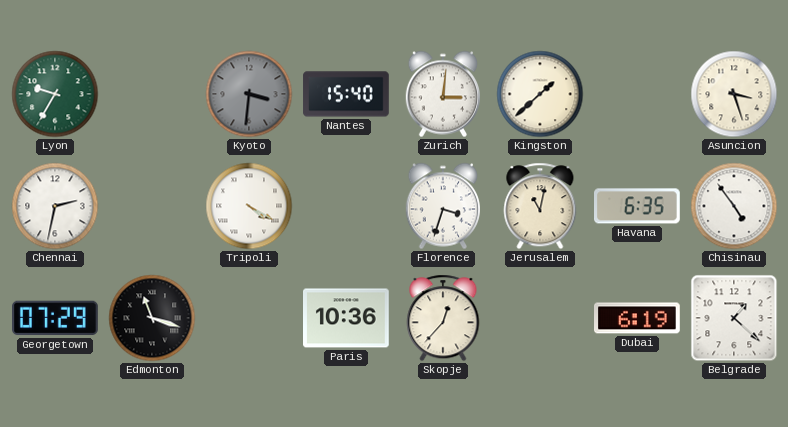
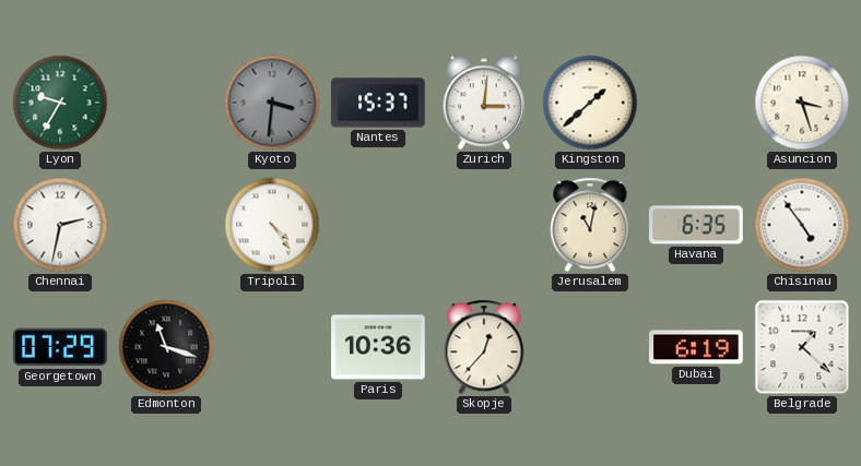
Nantes: 15:40 -> 15:37 (378, 103)
Tripoli: 4:20 -> 4:24 (272, 225)
Florence: 3:33 -> none (442, 206)
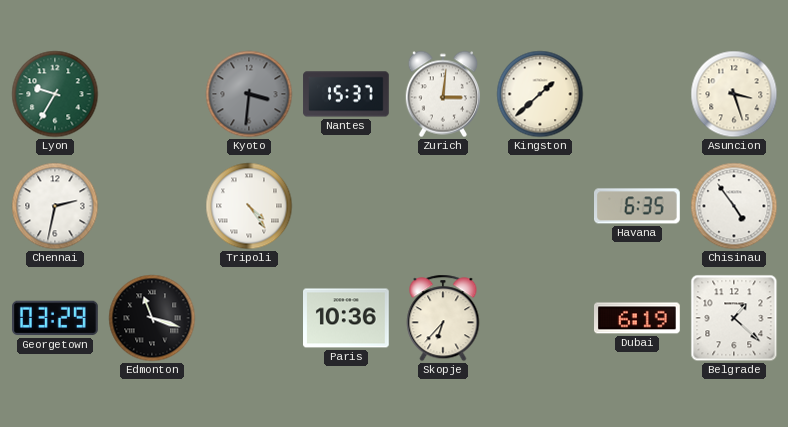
Jerusalem: 11:02 -> none (590, 225)
Georgetown: 07:29 -> 03:29 (56, 318)
Skopje: 12:37 -> 6:37 (443, 318)
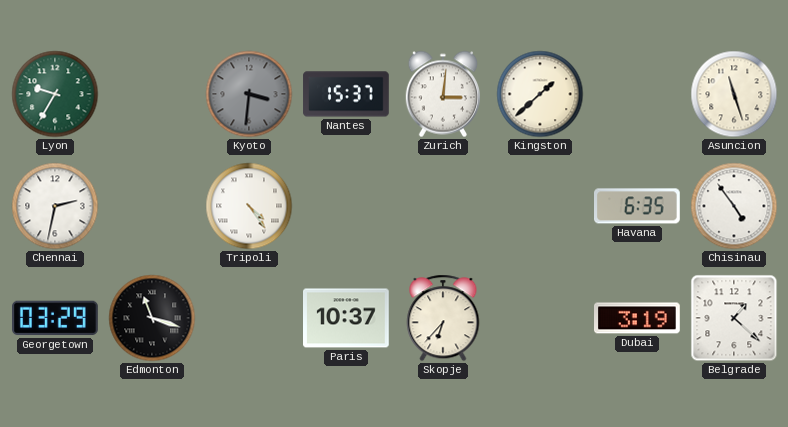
Asuncion: 3:27 -> 11:27 (734, 94)
Paris: 10:36 -> 10:37 (347, 318)
Dubai: 6:19 -> 3:19 (637, 318)
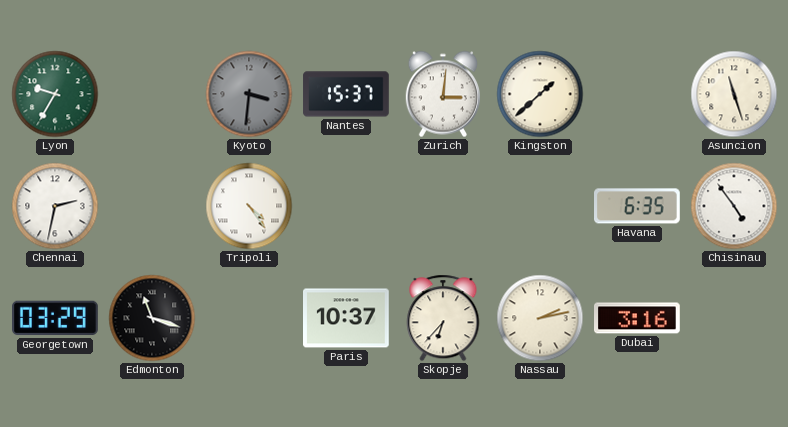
Nassau: none -> 2:13 (540, 318)
Dubai: 3:19 -> 3:16 (637, 318)
Belgrade: 1:22 -> none (734, 318)
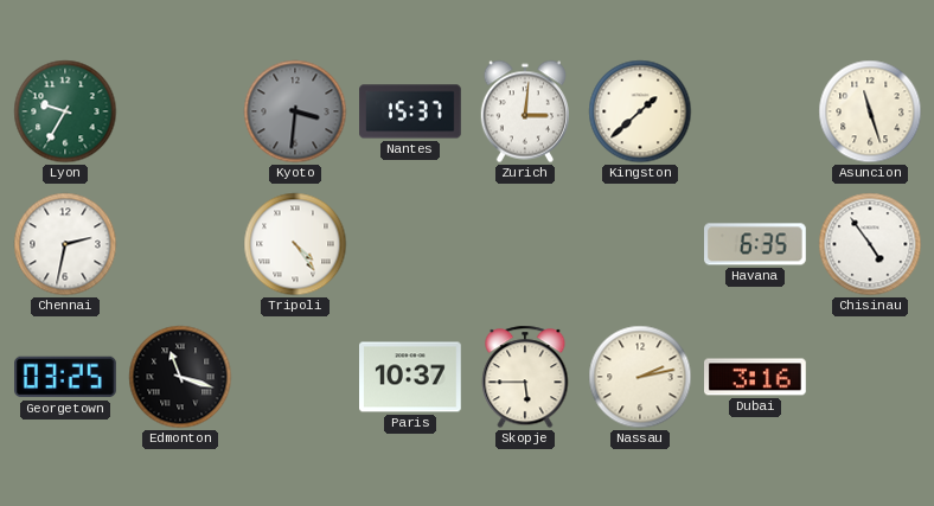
Georgetown: 03:29 -> 03:25 (66, 377)
Skopje: 6:37 -> 5:45 (525, 377)
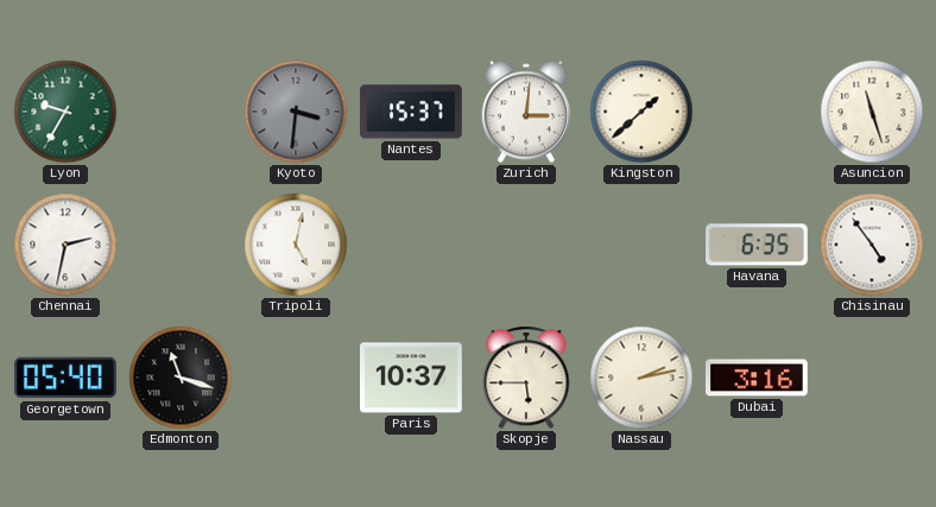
Tripoli: 4:24 -> 5:02 (296, 245)
Georgetown: 03:25 -> 05:40 (67, 378)
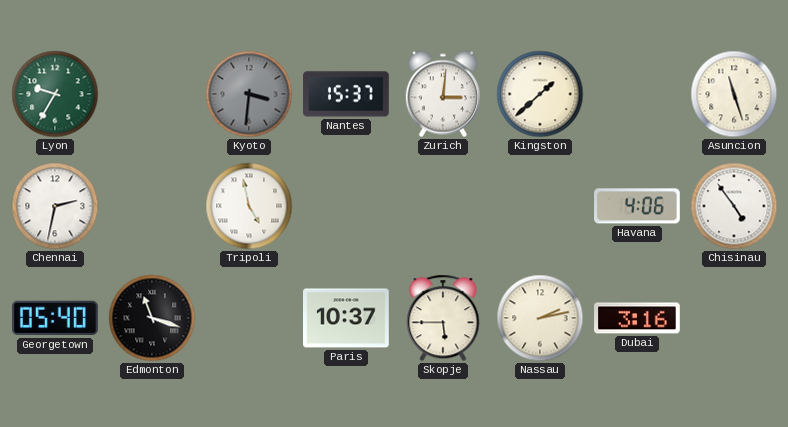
Tripoli: 5:02 -> 4:58 (249, 206)
Havana: 6:35 -> 4:06 (638, 206)
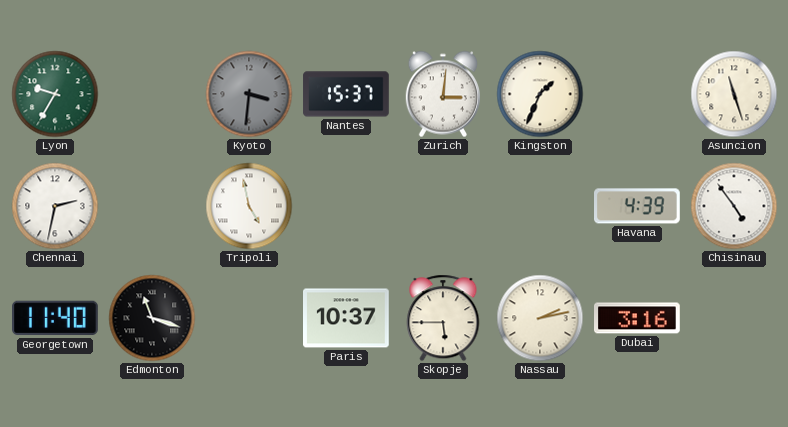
Kingston: 1:38 -> 1:34 (540, 94)
Havana: 4:06 -> 4:39 (638, 206)
Georgetown: 05:40 -> 11:40 (56, 318)
